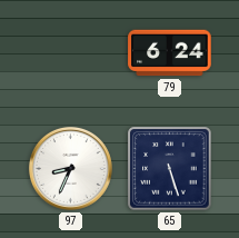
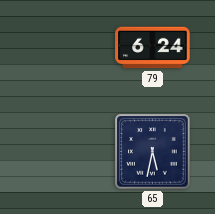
97: 8:34 -> none (70, 168)
65: 5:27 -> 5:32 (153, 152)
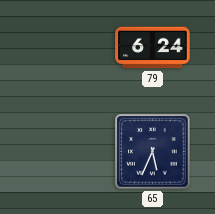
65: 5:32 -> 5:34 (153, 152)
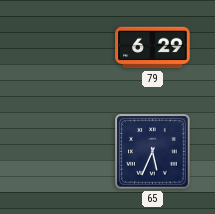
79: 6:24 -> 6:29 (153, 48)
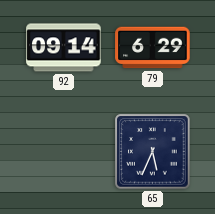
92: none -> 09:14 (64, 48)
